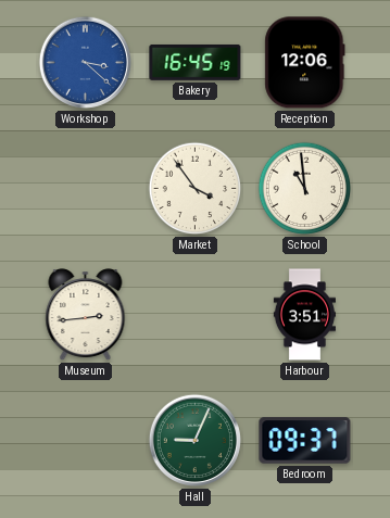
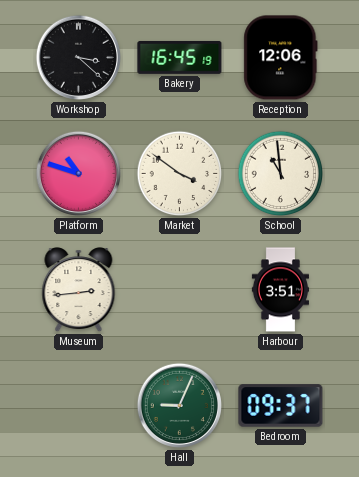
Workshop dial: blue -> black (78, 57)
Platform: none -> 10:48 (78, 173)
Market: 3:54 -> 3:51 (180, 174)
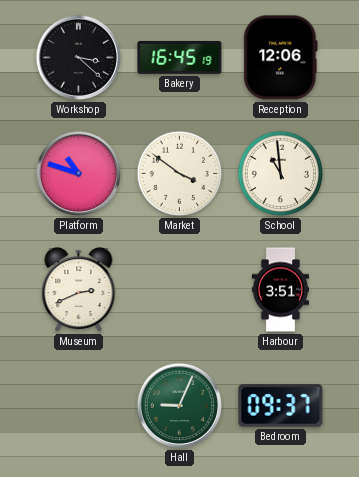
Museum: 2:44 -> 2:41 (79, 290)
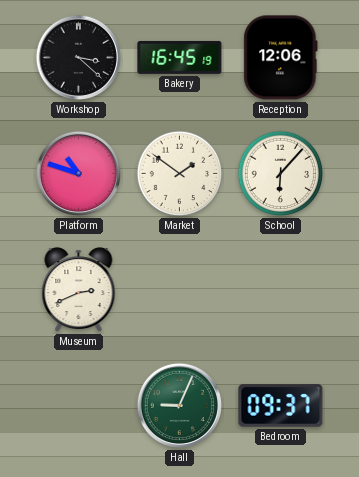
Market: 3:51 -> 1:51 (180, 174)
School: 10:59 -> 6:07 (281, 174)
Harbour: 3:51 -> none (280, 290)
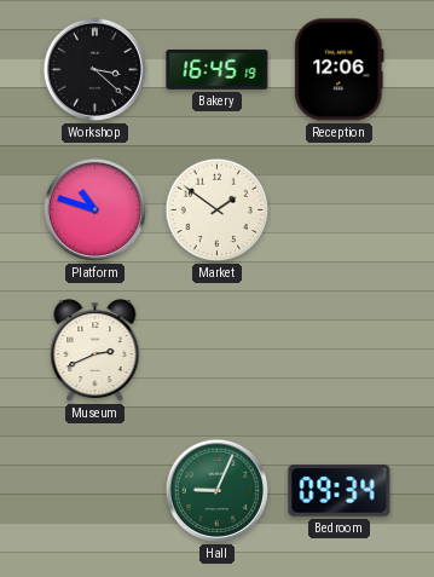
School: 6:07 -> none (281, 174)
Bedroom: 09:37 -> 09:34 (340, 491)
